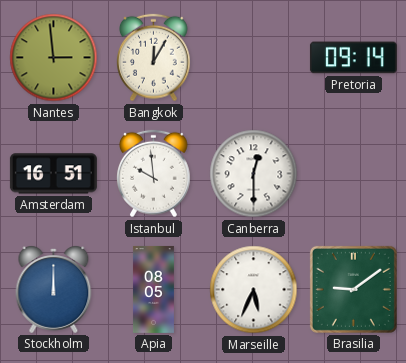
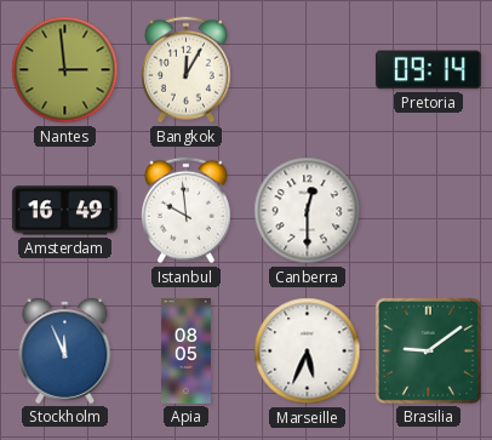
Amsterdam: 16:51 -> 16:49 (64, 211)
Stockholm: 12:00 -> 11:56 (65, 352)
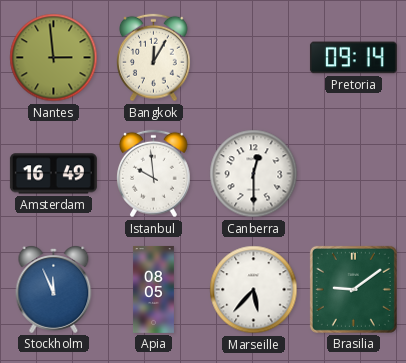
Marseille: 5:34 -> 5:37 (254, 290)
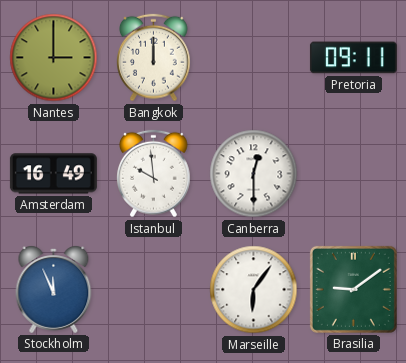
Nantes: 2:59 -> 3:00 (54, 58)
Bangkok: 12:05 -> 12:00 (154, 58)
Pretoria: 09:14 -> 09:11 (353, 58)
Apia: 08:05 -> none (153, 289)
Marseille: 5:37 -> 6:06 (254, 290)
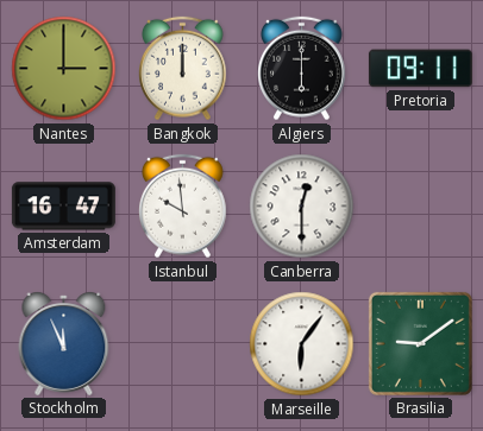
Algiers: none -> 6:00 (302, 69)
Amsterdam: 16:49 -> 16:47 (63, 207)
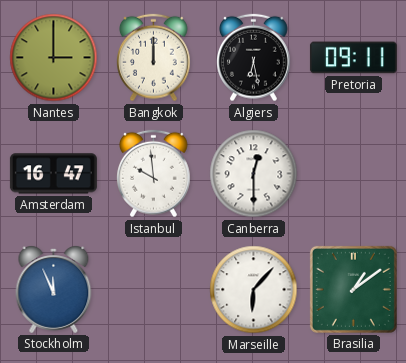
Algiers: 6:00 -> 6:28 (254, 58)
Marseille: 6:06 -> 6:07 (254, 290)
Brasilia: 9:09 -> 1:09 (353, 289)
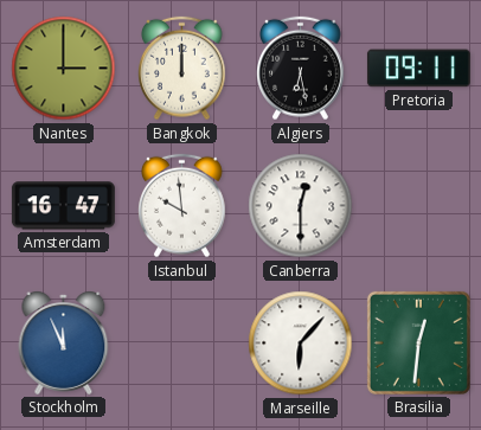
Brasilia: 1:09 -> 12:31 (418, 342)
